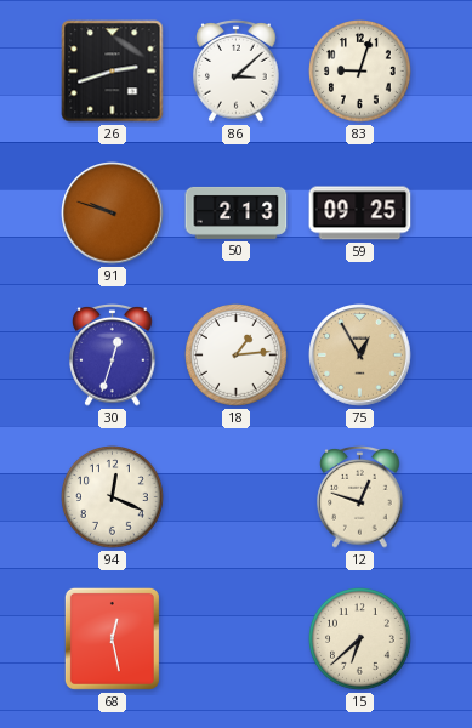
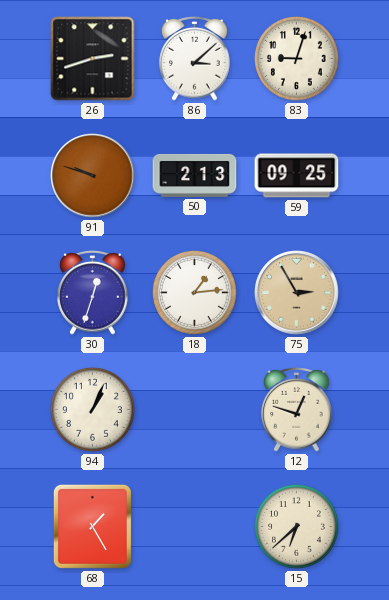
75: 12:55 -> 2:55 (297, 293)
94: 12:19 -> 1:04 (93, 410)
68: 12:28 -> 1:25 (92, 526)
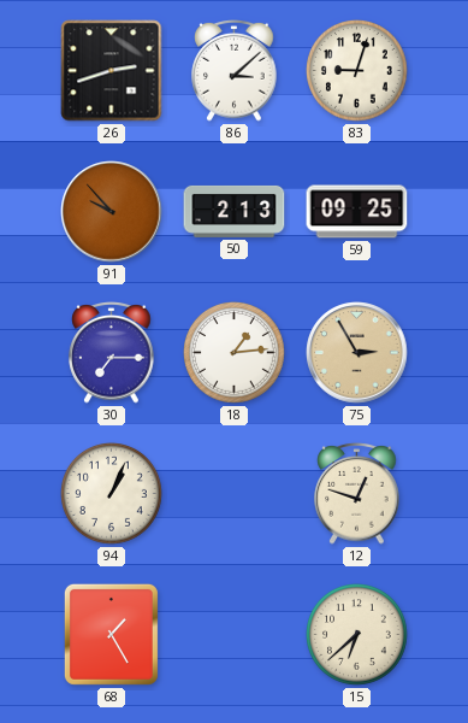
91: 9:48 -> 9:53 (112, 212)
30: 12:33 -> 7:15 (112, 353)
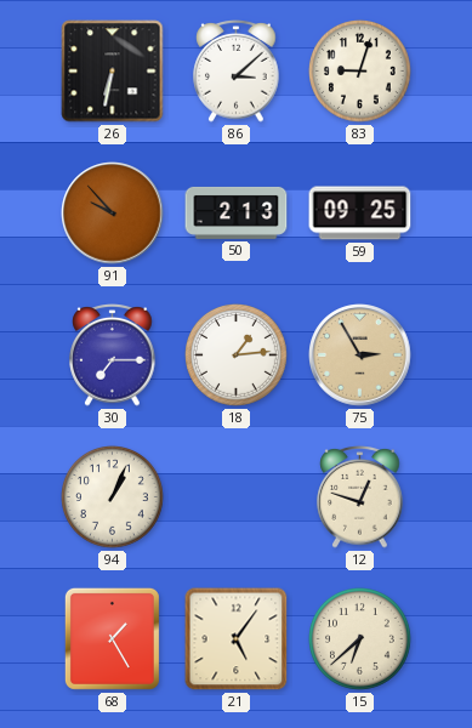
26: 2:42 -> 6:32 (113, 72)
21: none -> 5:06 (237, 639)
